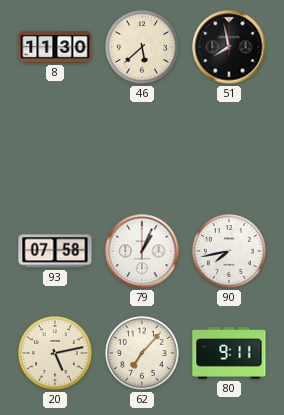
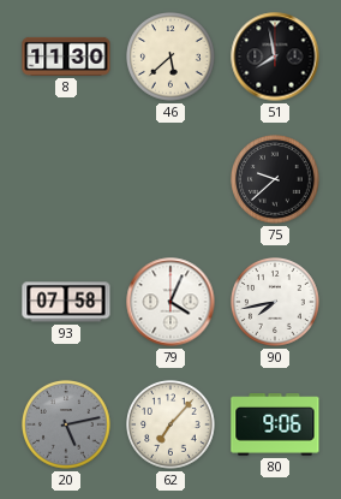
75: none -> 9:38 (275, 179)
79: 1:04 -> 4:04 (170, 302)
20 dial: cream -> grey (66, 424)
80: 9:11 -> 9:06 (275, 424)
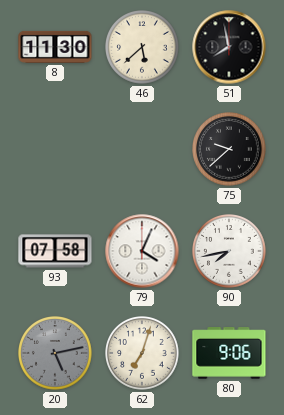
62: 7:07 -> 7:03 (142, 353)
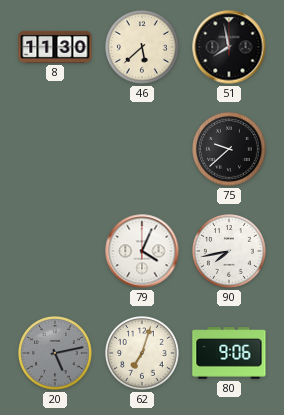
93: 07:58 -> none (55, 251)
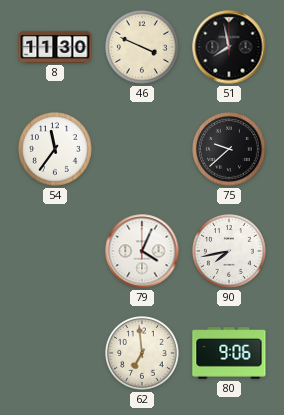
46: 5:38 -> 3:49 (142, 47)
54: none -> 11:36 (55, 149)
20: 5:13 -> none (55, 353)
62: 7:03 -> 6:59 (142, 353)
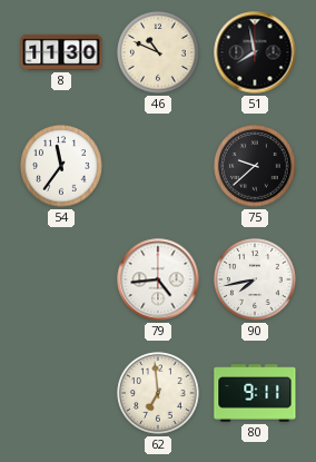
46: 3:49 -> 10:49 (158, 52)
79: 4:04 -> 4:44 (158, 279)
80: 9:06 -> 9:11 (255, 393)
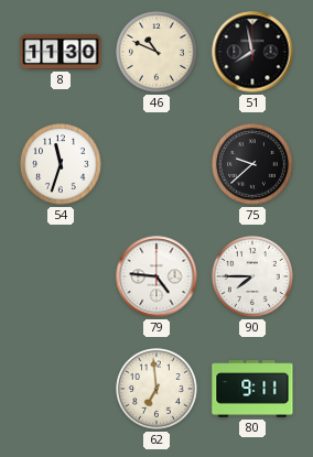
54: 11:36 -> 11:33 (61, 164)
79: 4:44 -> 4:46 (156, 276)
90: 7:43 -> 7:45 (252, 276)
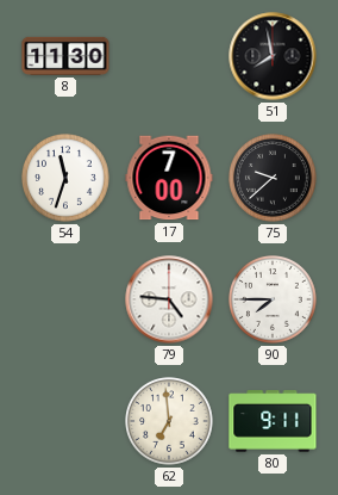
46: 10:49 -> none (156, 52)
17: none -> 7:00 (169, 178)
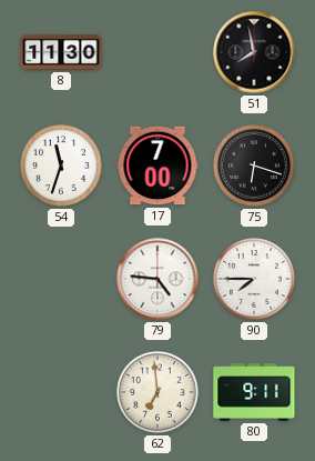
75: 9:38 -> 6:18 (254, 166)
